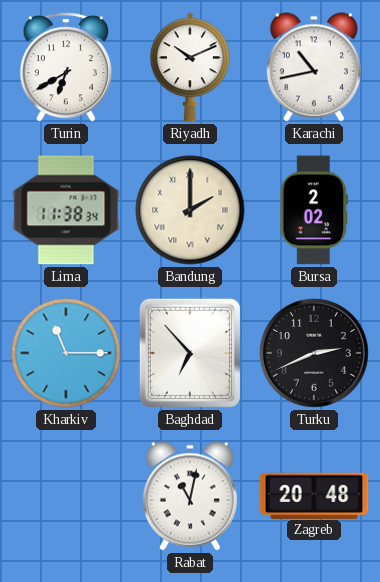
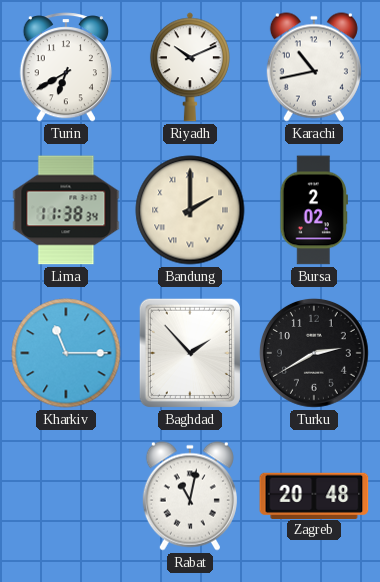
Baghdad: 6:53 -> 1:53 (190, 353)
Turku: 2:41 -> 2:40 (314, 353)
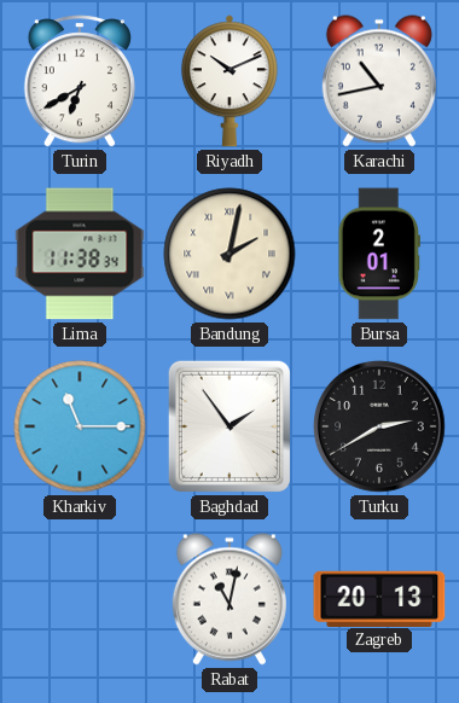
Bandung: 2:00 -> 2:02 (230, 254)
Bursa: 2:02 -> 2:01 (379, 254)
Baghdad: 1:53 -> 1:54 (230, 426)
Zagreb: 20:48 -> 20:13 (379, 598)
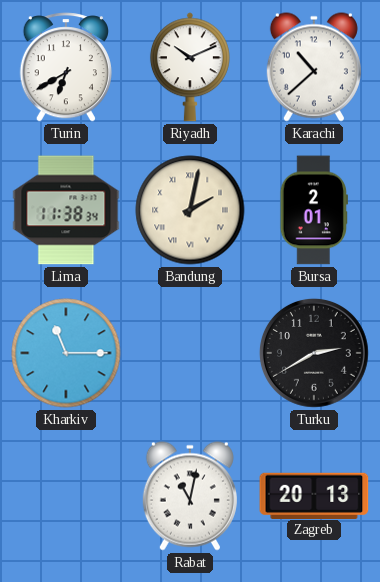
Karachi: 10:43 -> 10:38 (314, 67)
Baghdad: 1:54 -> none (230, 426)
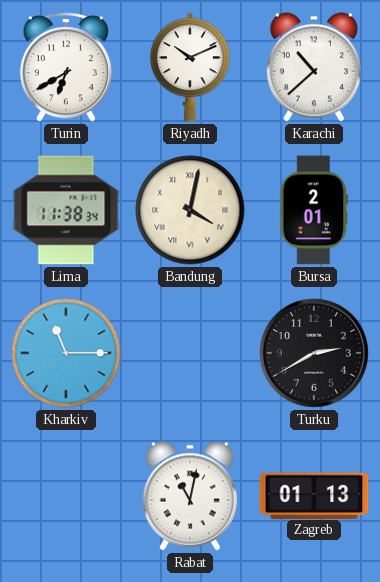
Bandung: 2:02 -> 4:02 (190, 210)
Zagreb: 20:13 -> 01:13 (314, 495)
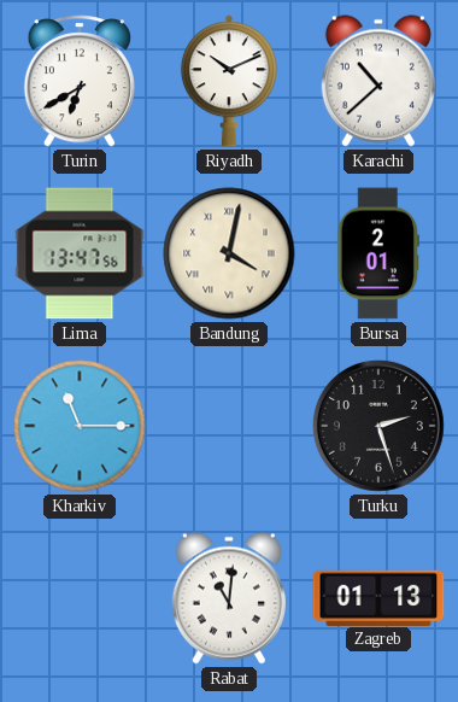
Lima: 11:38 -> 13:47 (80, 253)
Turku: 2:40 -> 2:27 (378, 426)
Rabat: 11:02 -> 11:01 (229, 598)
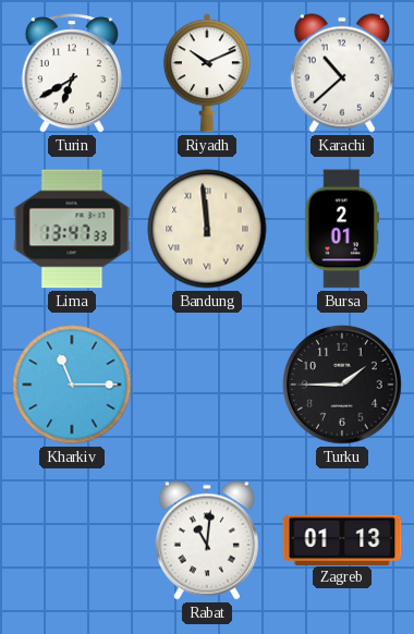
Lima: 13:47:56 -> 13:47:33 (72, 229)
Bandung: 4:02 -> 11:59 (207, 229)
Turku: 2:27 -> 1:45 (342, 385)
